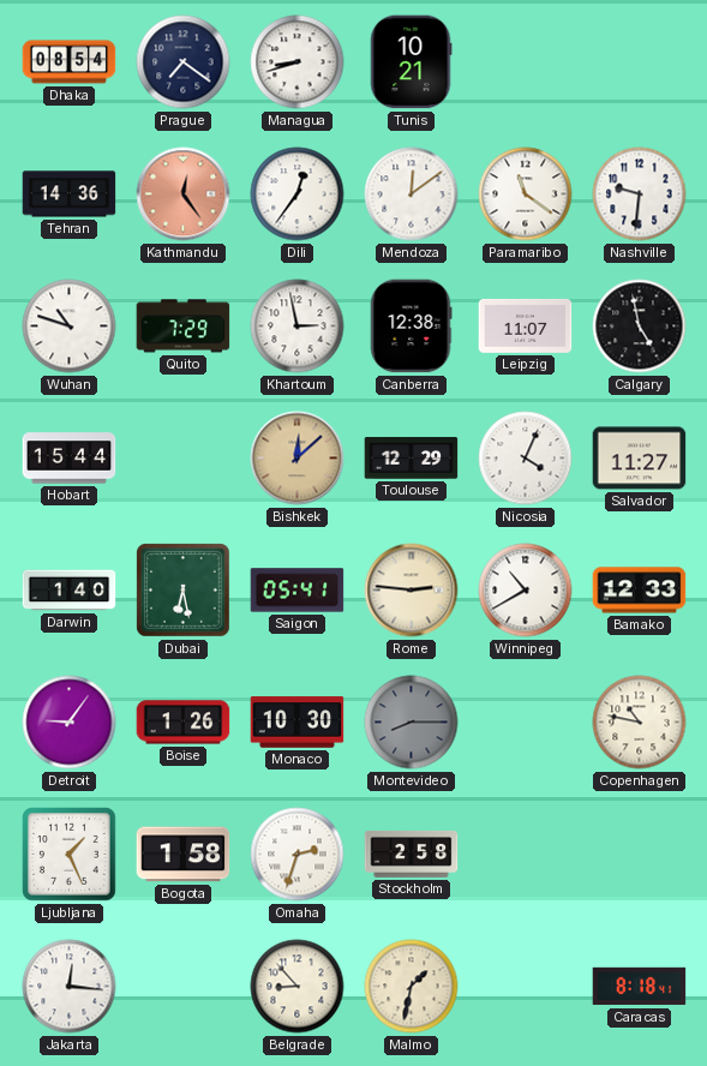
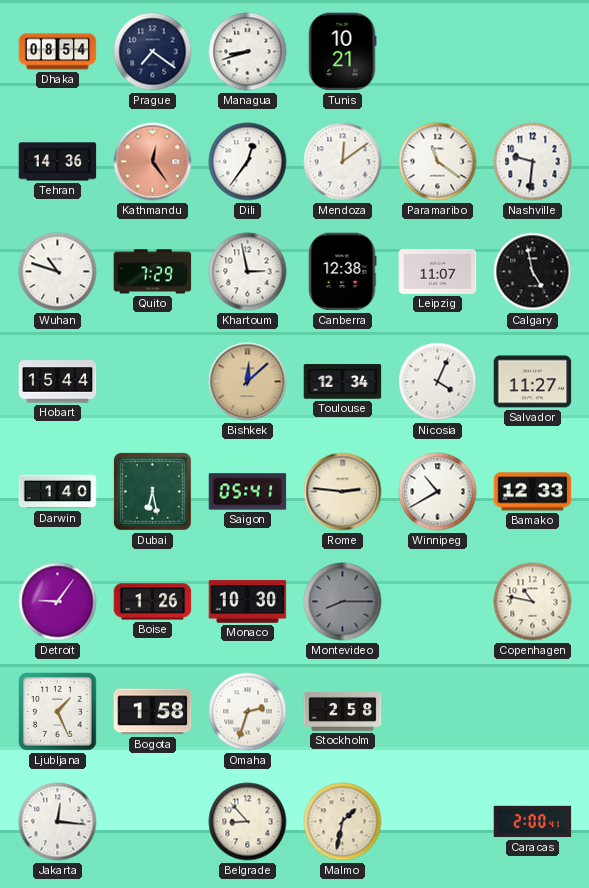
Toulouse: 12:29 -> 12:34 (343, 382)
Caracas: 8:18 -> 2:00 (533, 822)
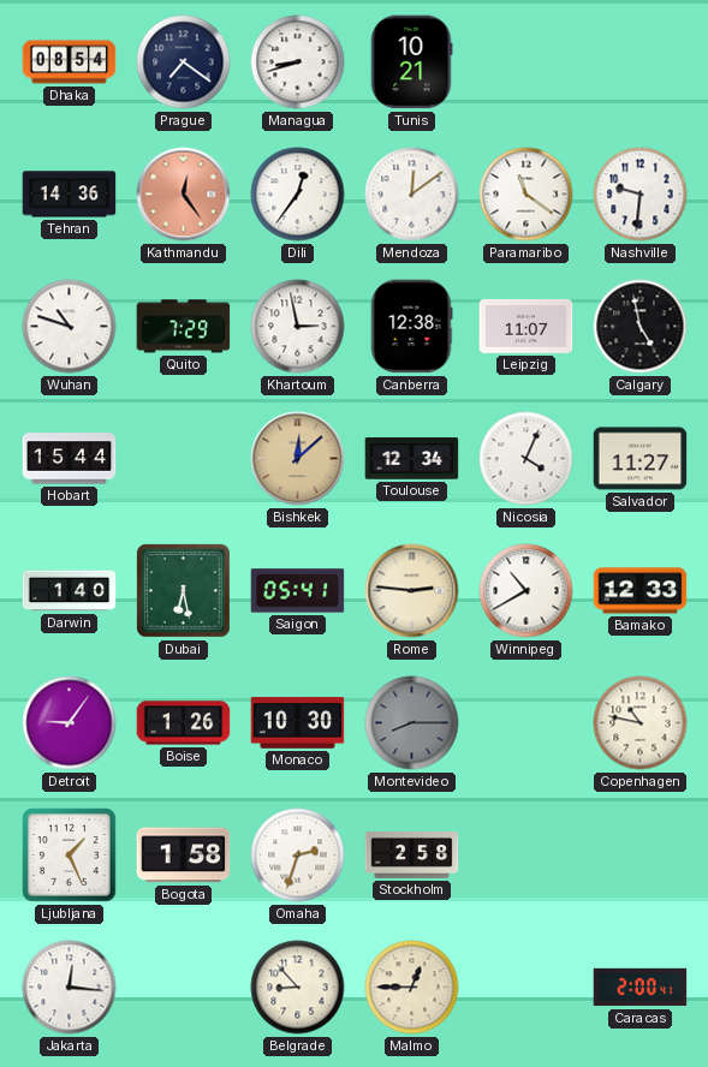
Malmo: 1:32 -> 12:45 (412, 988)
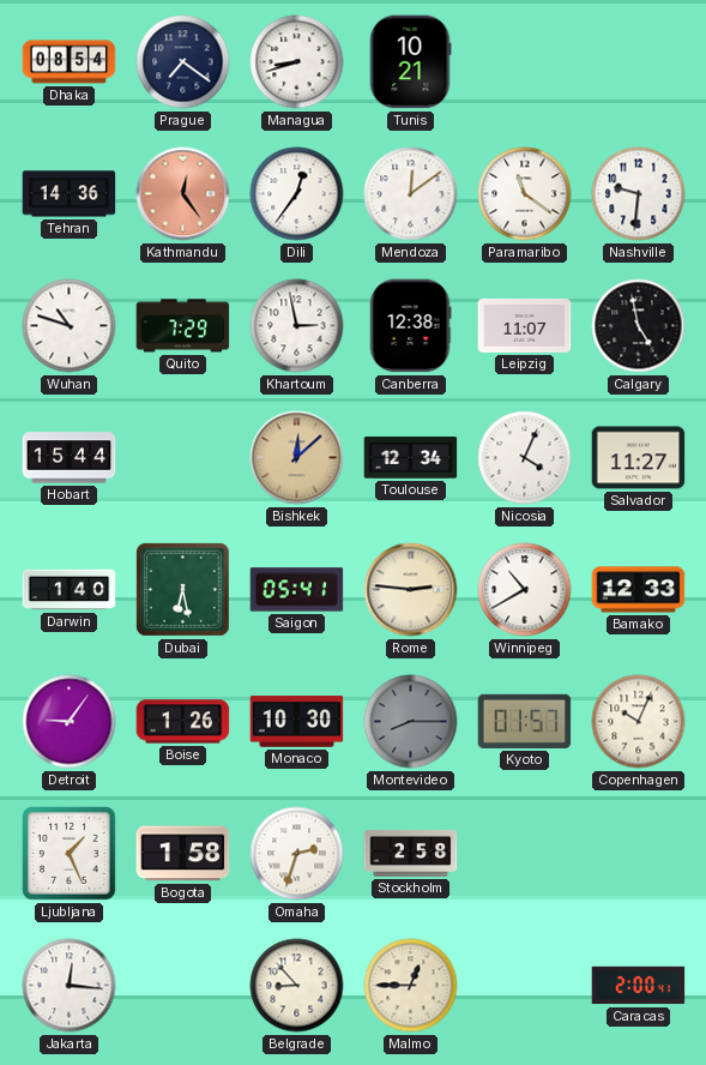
Kyoto: none -> 01:57 (525, 721)
Copenhagen: 10:47 -> 10:04 (639, 722)
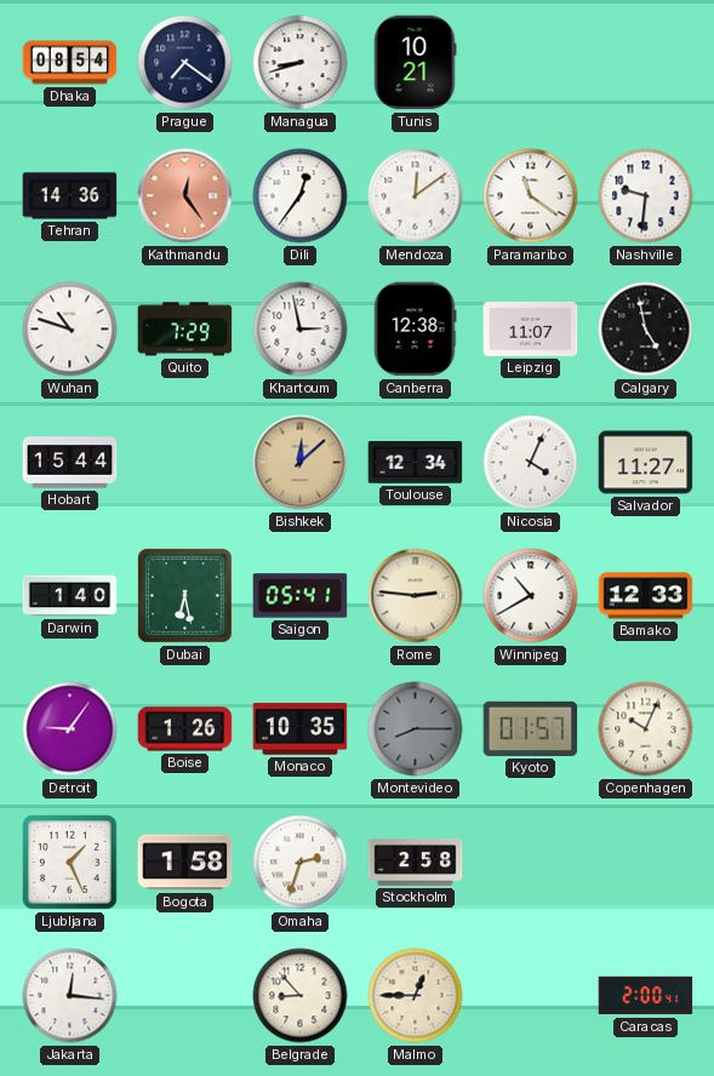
Monaco: 10:30 -> 10:35 (301, 729)
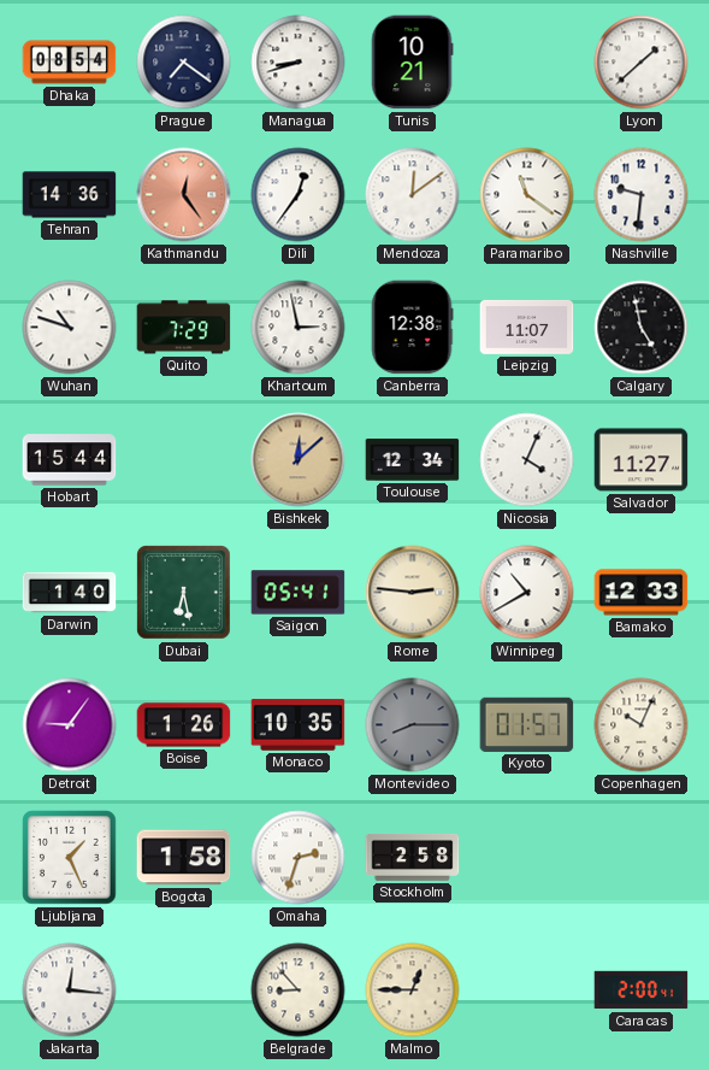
Lyon: none -> 1:38 (642, 63)
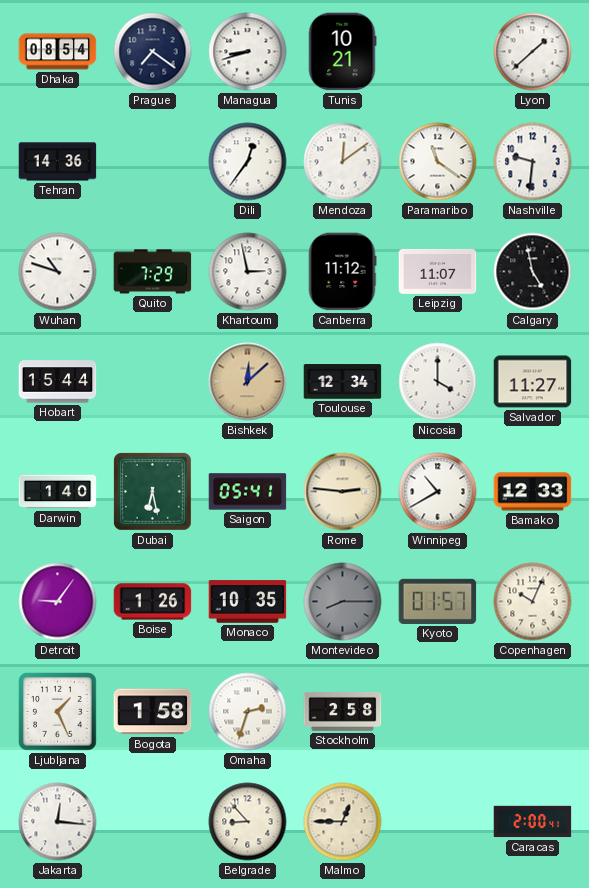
Kathmandu: 12:24 -> none (184, 195)
Canberra: 12:38 -> 11:12 (342, 272)
Nicosia: 4:04 -> 4:00 (438, 382)
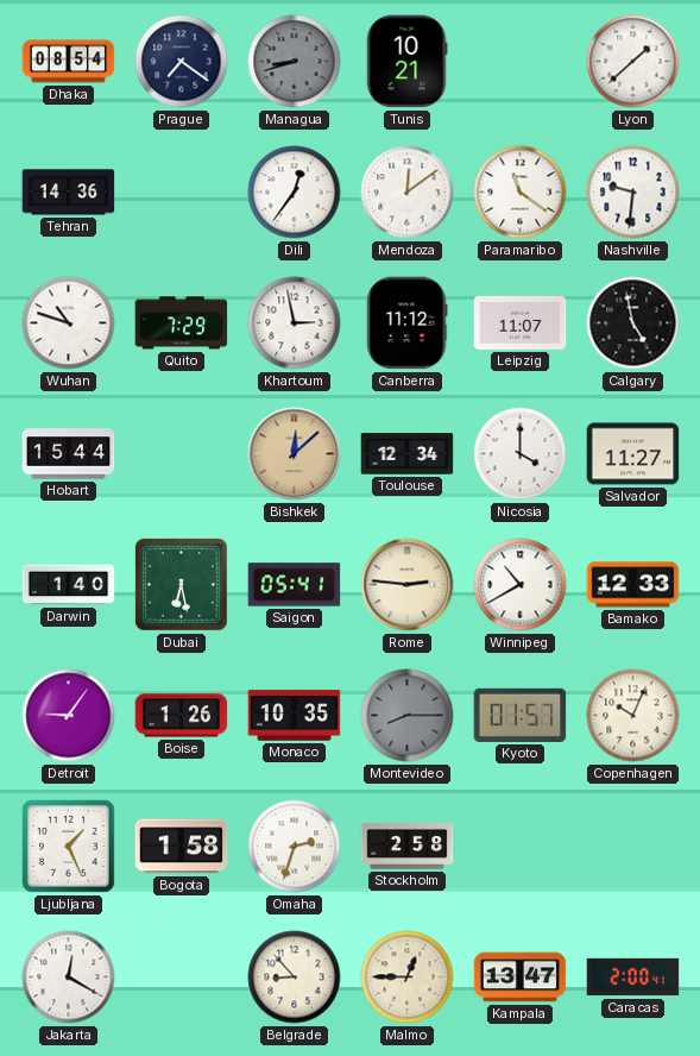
Managua dial: white -> grey (295, 62)
Jakarta: 12:16 -> 12:20 (69, 978)
Kampala: none -> 13:47 (521, 978)
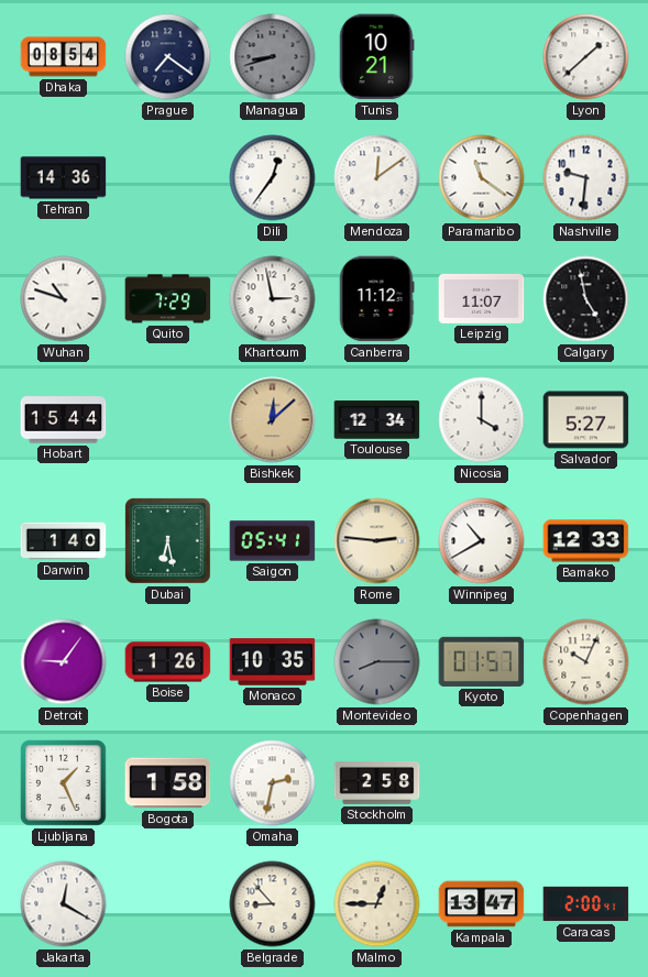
Salvador: 11:27 -> 5:27 (586, 420)
Omaha: 2:33 -> 2:32 (273, 783)
